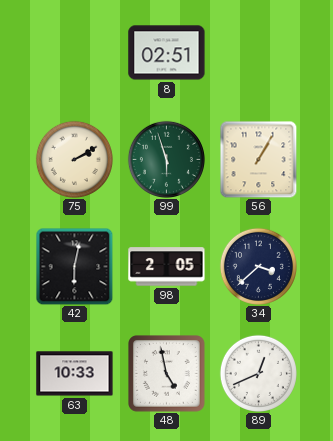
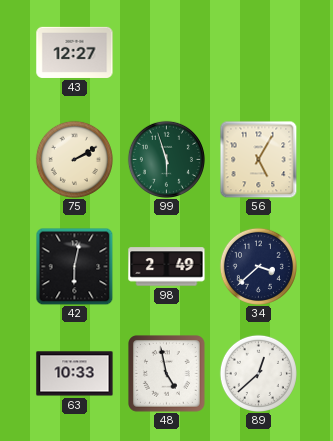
43: none -> 12:27 (75, 52)
8: 02:51 -> none (167, 53)
56: 1:05 -> 5:05 (258, 159)
98: 2:05 -> 2:49 (167, 267)
89: 12:41 -> 12:38 (258, 373)
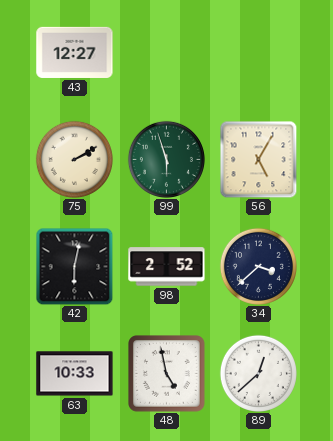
98: 2:49 -> 2:52 (167, 267)
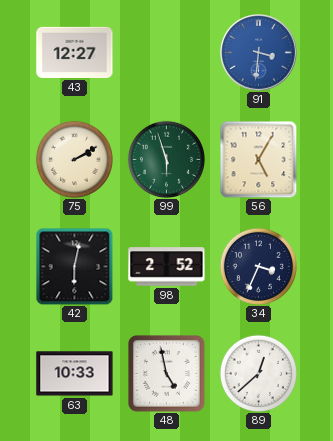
91: none -> 3:31 (259, 53)
34: 3:38 -> 3:34 (258, 266)
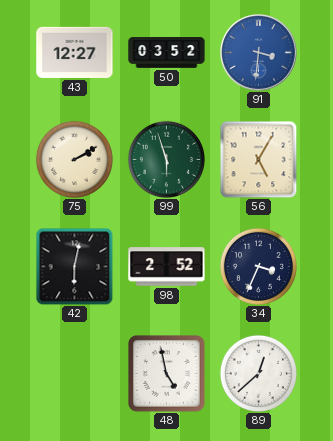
50: none -> 03:52 (167, 53)
63: 10:33 -> none (75, 374)
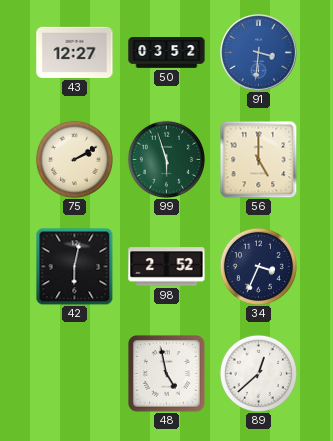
56: 5:05 -> 5:00 (258, 159)
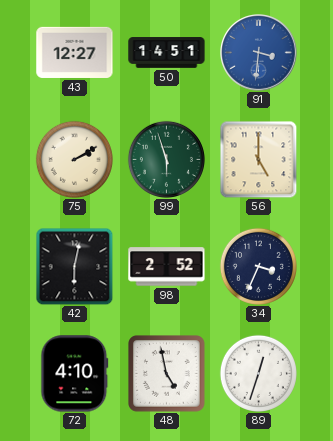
50: 03:52 -> 14:51 (167, 53)
72: none -> 4:10 (75, 374)
89: 12:38 -> 12:33 (258, 373)
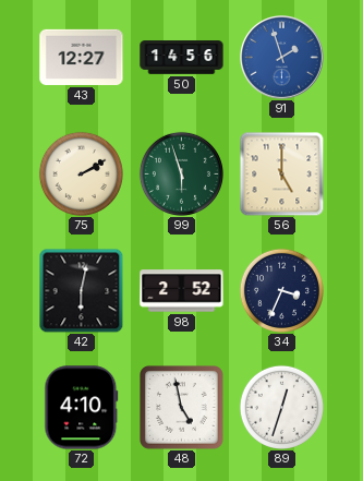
50: 14:51 -> 14:56 (182, 58)
91: 3:31 -> 1:57 (282, 58)
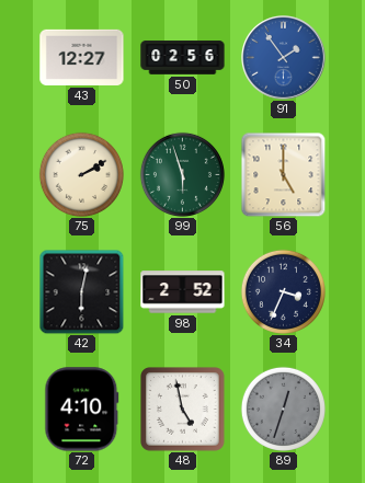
50: 14:56 -> 02:56 (183, 58)
91: 1:57 -> 1:54 (284, 58)
89 dial: white -> grey (283, 409)
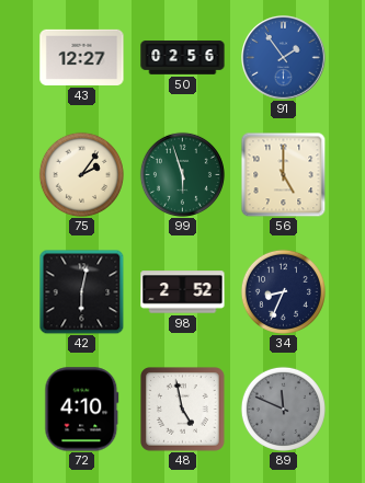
75: 2:10 -> 2:06 (81, 174)
34: 3:34 -> 8:34 (283, 291)
89: 12:33 -> 11:49 (283, 409)
